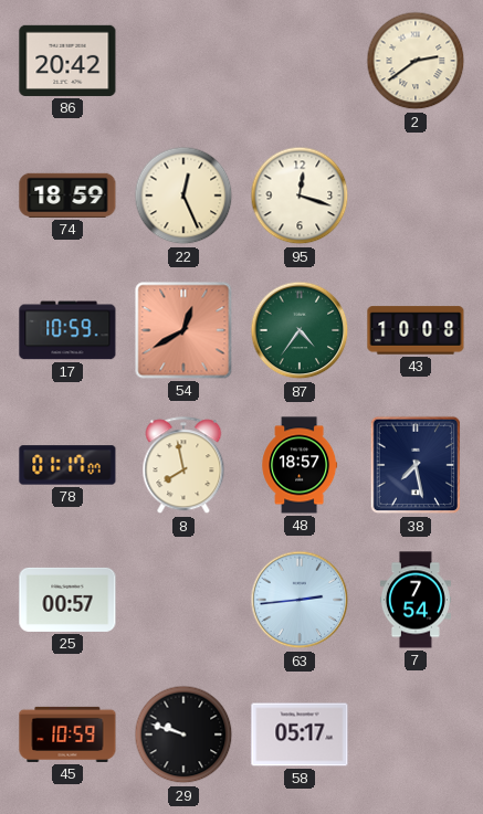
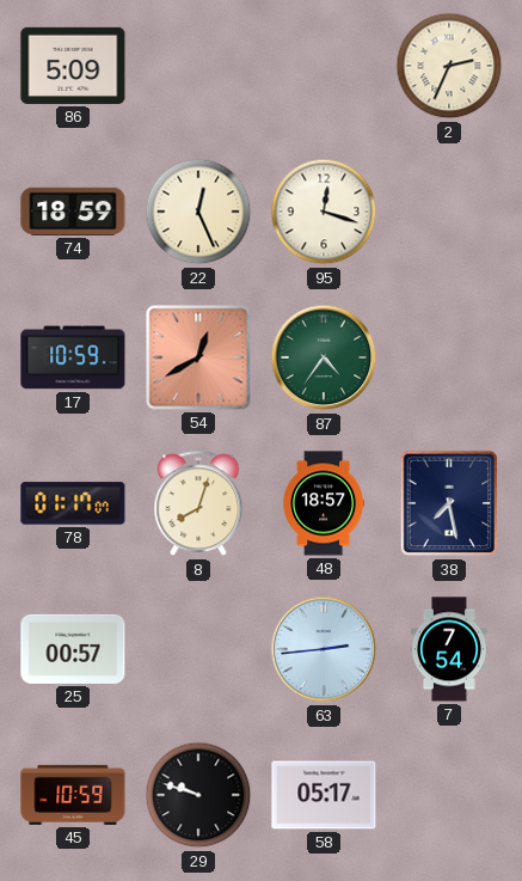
86: 20:42 -> 5:09 (73, 66)
2: 2:39 -> 2:34 (449, 66)
43: 10:08 -> none (416, 330)
8: 7:58 -> 8:03 (198, 504)
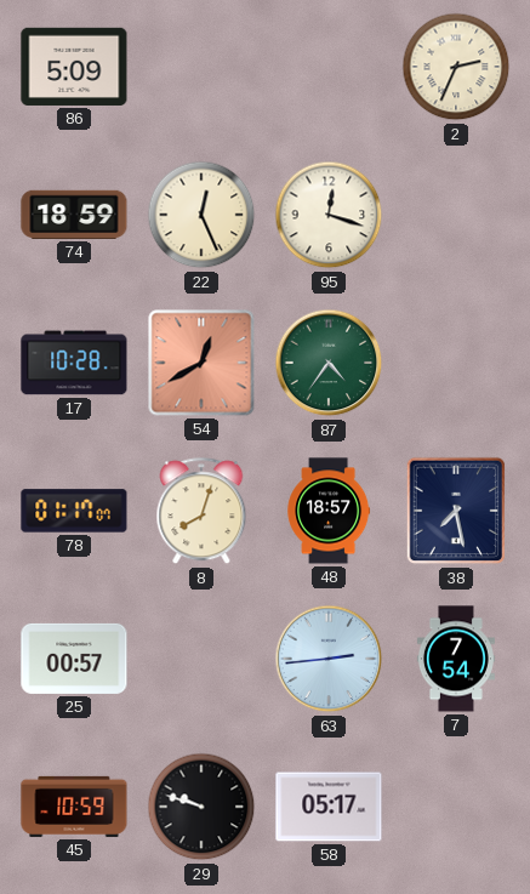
17: 10:59 -> 10:28 (74, 363)
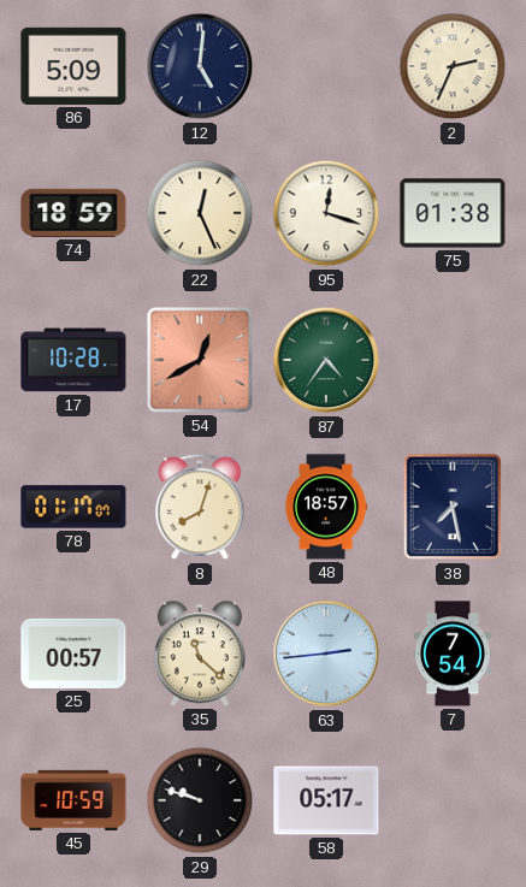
12: none -> 5:01 (200, 66)
75: none -> 01:38 (453, 213)
35: none -> 11:22 (200, 654)
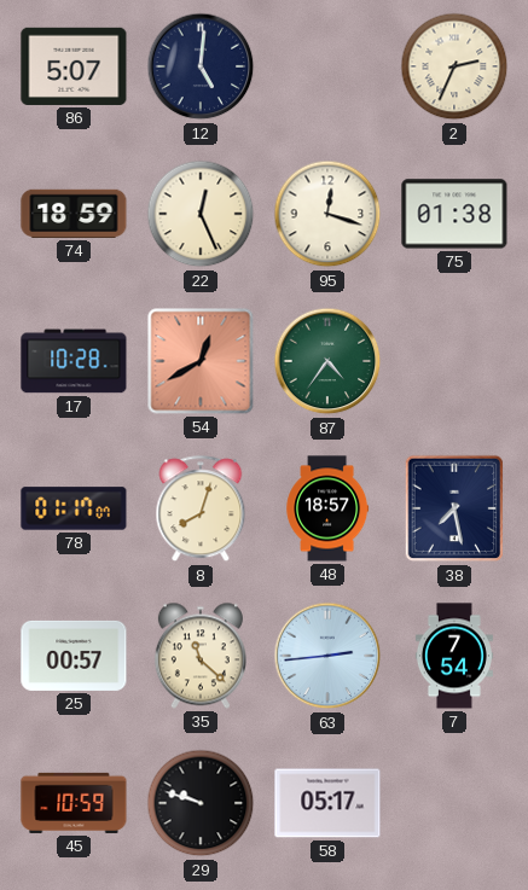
86: 5:09 -> 5:07 (74, 66)
